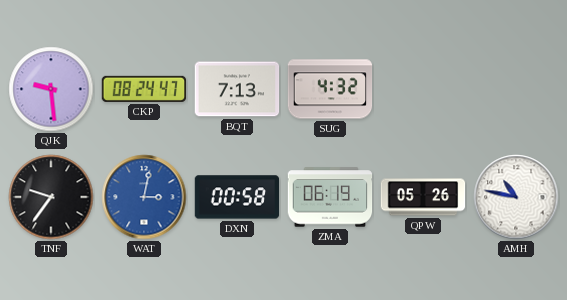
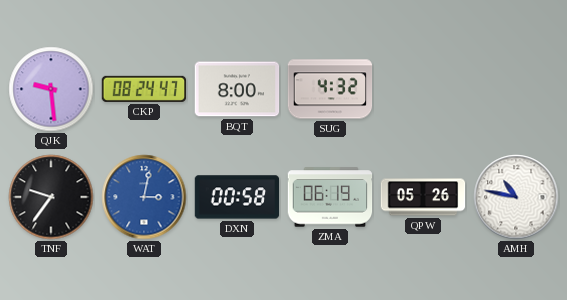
BQT: 7:13 -> 8:00 (237, 89)
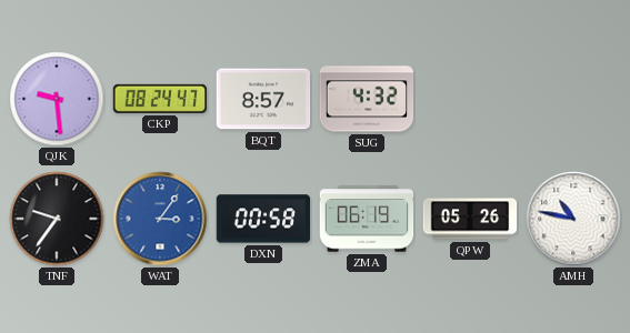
BQT: 8:00 -> 8:57 (263, 99)
WAT: 3:02 -> 3:06 (160, 219)
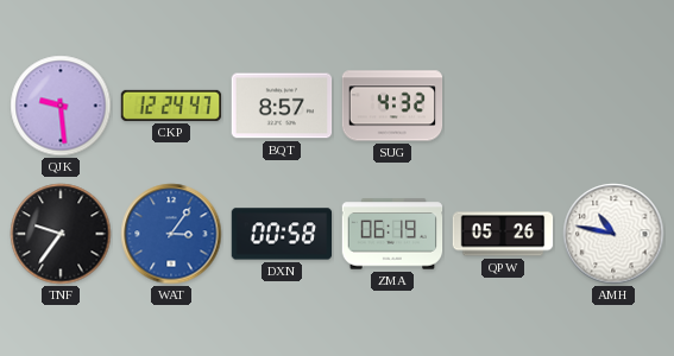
CKP: 08:24 -> 12:24 (171, 106)
